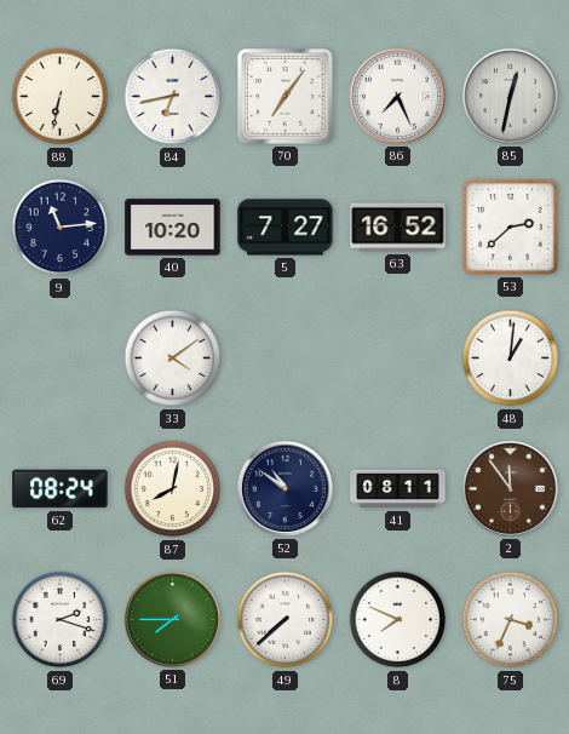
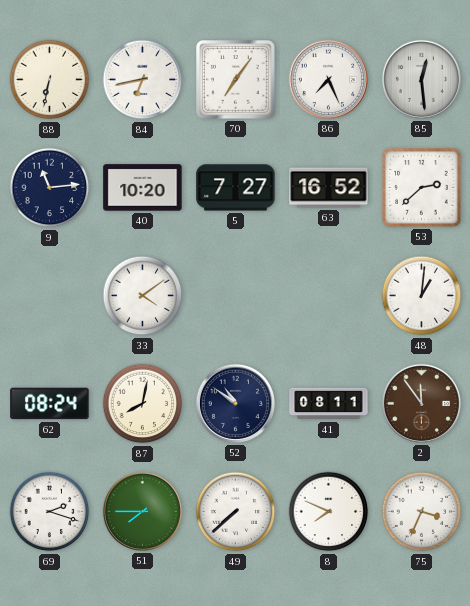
85: 12:32 -> 12:29 (421, 79)
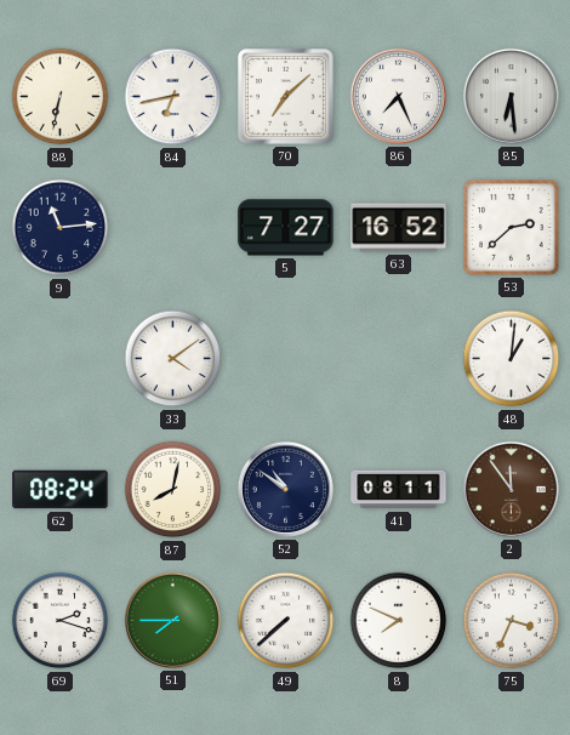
70: 7:06 -> 7:08 (286, 97)
85: 12:29 -> 6:29 (511, 96)
40: 10:20 -> none (143, 188)
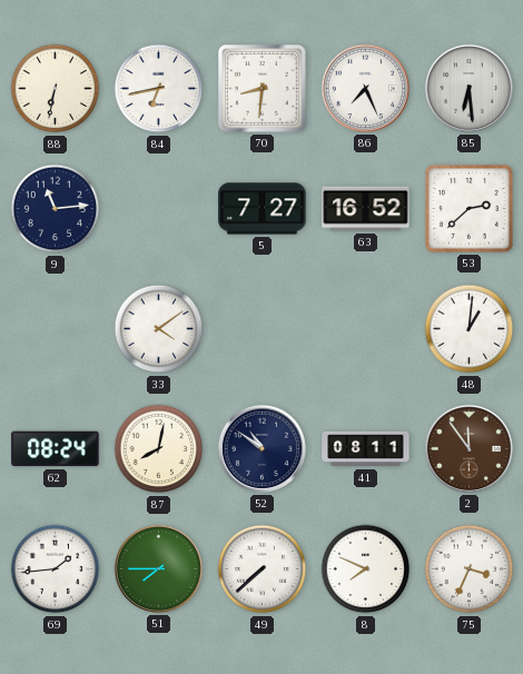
70: 7:08 -> 8:31 (263, 89)
69: 2:18 -> 1:44 (56, 569)
